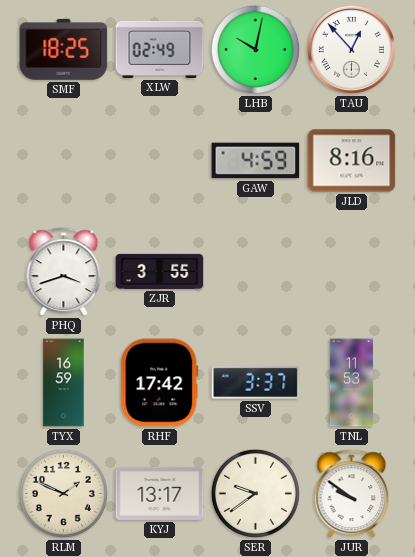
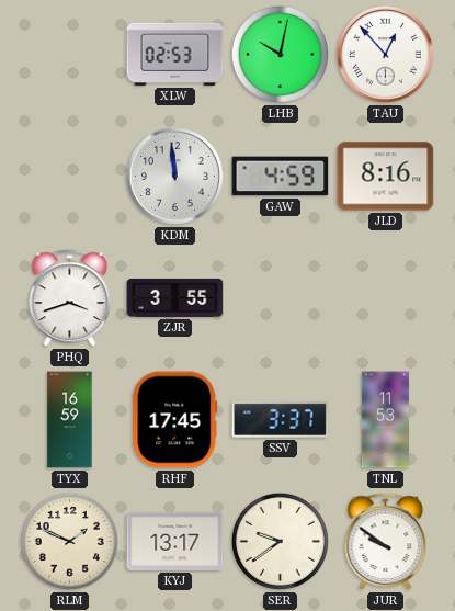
SMF: 18:25 -> none (64, 49)
XLW: 02:49 -> 02:53 (175, 54)
KDM: none -> 11:59 (174, 176)
RHF: 17:42 -> 17:45 (175, 420)
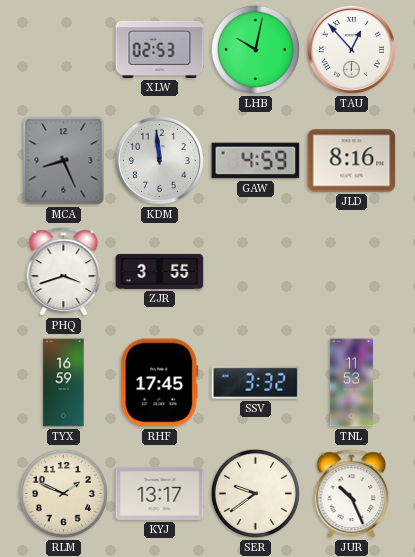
MCA: none -> 8:26 (64, 161)
SSV: 3:37 -> 3:32 (256, 382)
JUR: 9:51 -> 10:26 (352, 494)
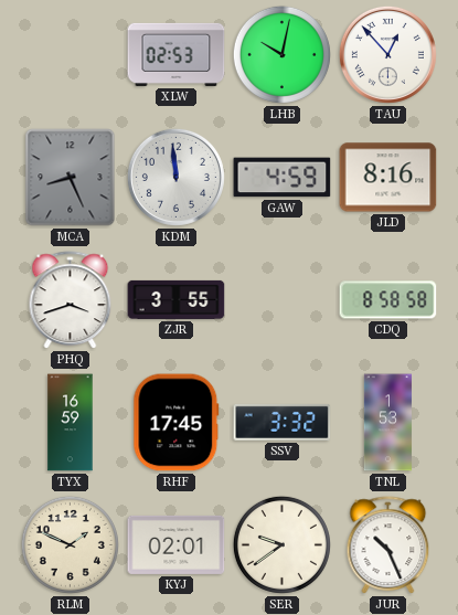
CDQ: none -> 8:58 (388, 300)
TNL: 11:53 -> 1:53 (387, 423)
KYJ: 13:17 -> 02:01 (177, 544)
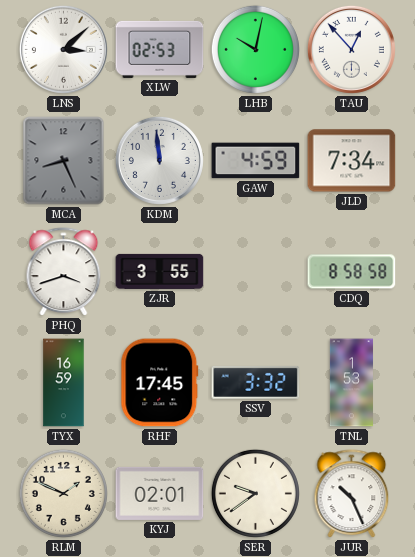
LNS: none -> 3:08 (63, 49)
JLD: 8:16 -> 7:34 (352, 161)
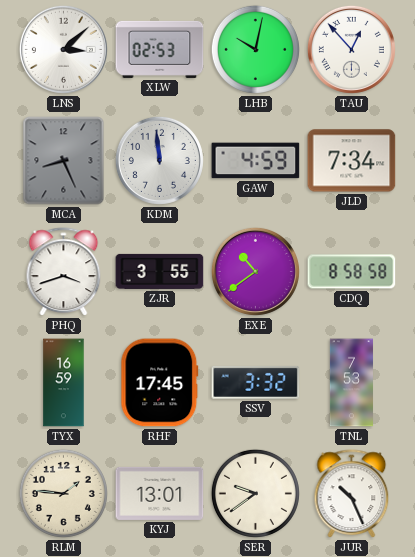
EXE: none -> 10:39 (255, 271)
TNL: 1:53 -> 7:53 (351, 383)
RLM: 1:49 -> 1:46 (63, 493)
KYJ: 02:01 -> 13:01 (160, 493)
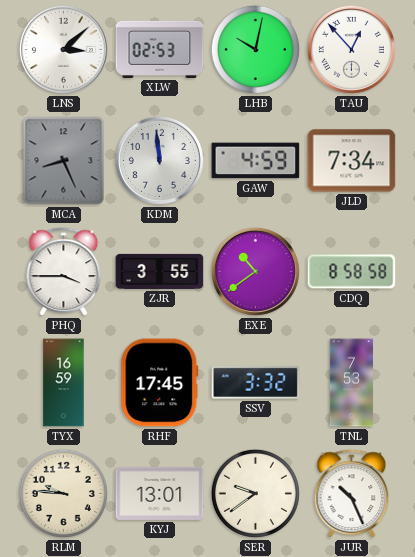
PHQ: 3:42 -> 3:45 (64, 272)
RLM: 1:46 -> 9:46 (63, 493)
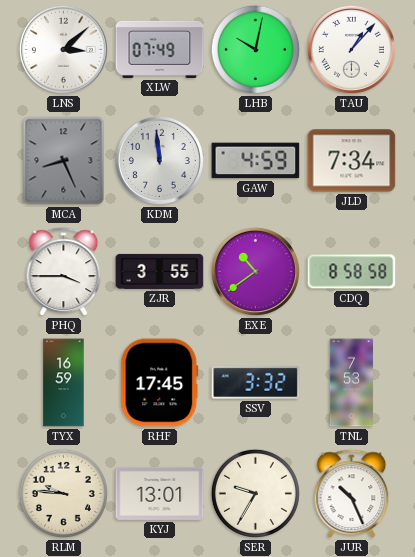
XLW: 02:53 -> 07:49 (160, 49)
TAU: 12:53 -> 1:07 (351, 49)
SER: 9:39 -> 9:35 (255, 493)
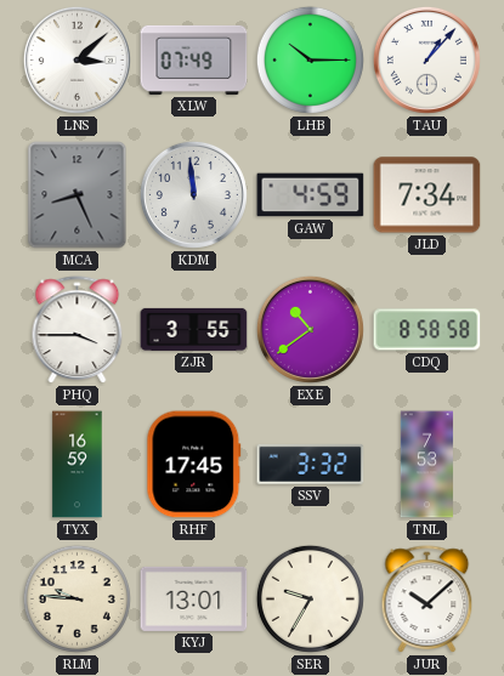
LHB: 10:02 -> 10:15 (310, 59)
JUR: 10:26 -> 10:08 (427, 600)
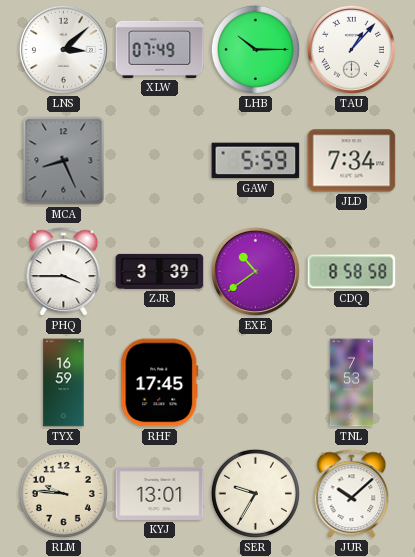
KDM: 11:59 -> none (193, 194)
GAW: 4:59 -> 5:59 (256, 161)
ZJR: 3:55 -> 3:39 (160, 271)
SSV: 3:32 -> none (311, 464)
